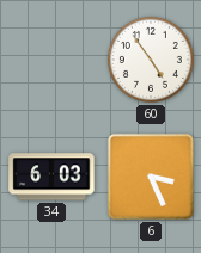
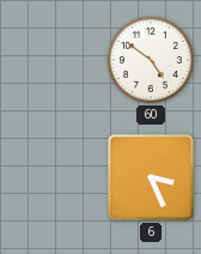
60: 4:54 -> 4:51 (151, 60)
34: 6:03 -> none (51, 177)
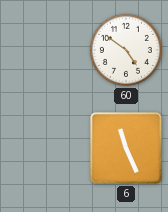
6: 3:26 -> 11:26 (126, 148)
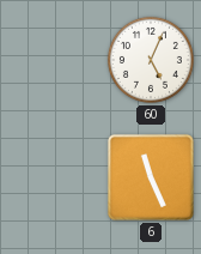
60: 4:51 -> 5:04 (151, 60)
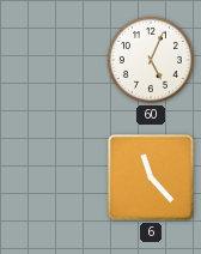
6: 11:26 -> 11:23 (151, 177)
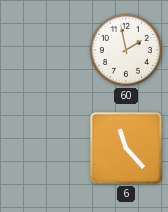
60: 5:04 -> 1:58 (126, 50)
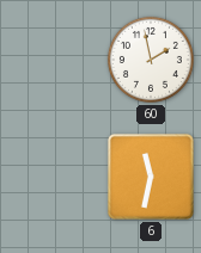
6: 11:23 -> 11:32 (151, 177)
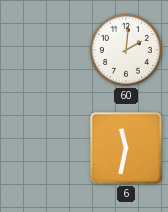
60: 1:58 -> 2:01 (126, 50)
